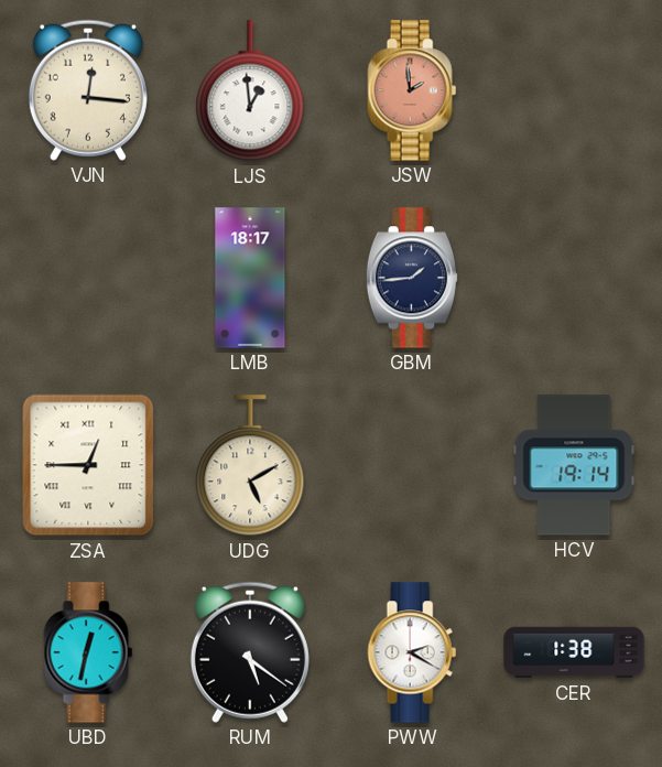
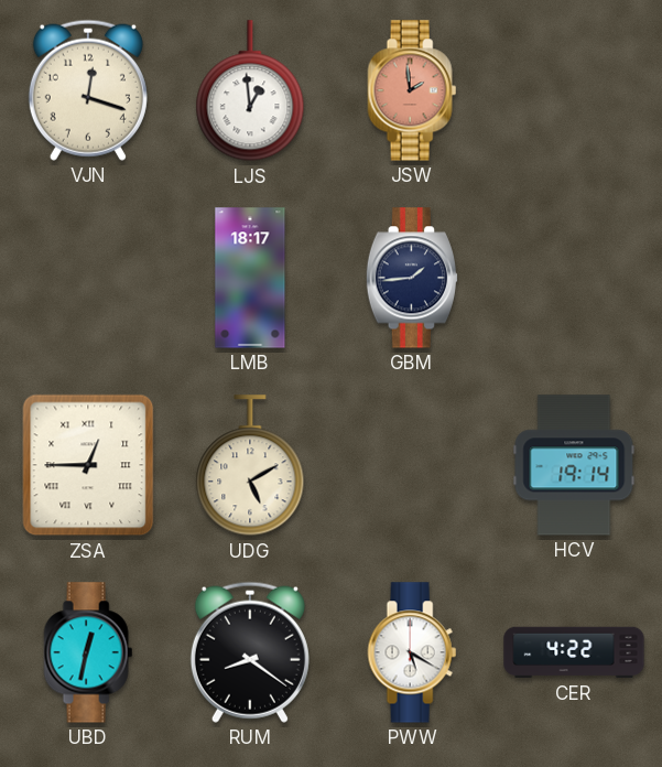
VJN: 12:16 -> 12:18 (88, 90)
RUM: 5:21 -> 8:21 (250, 652)
PWW: 2:20 -> 5:20 (412, 652)
CER: 1:38 -> 4:22 (574, 652)
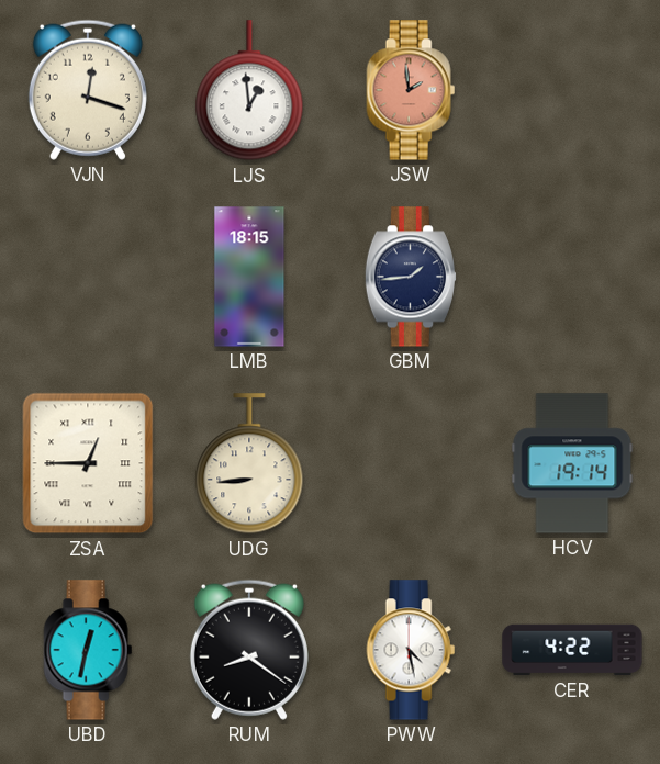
LMB: 18:17 -> 18:15 (249, 277)
UDG: 5:10 -> 8:44 (249, 464)
PWW: 5:20 -> 4:28 (411, 650)
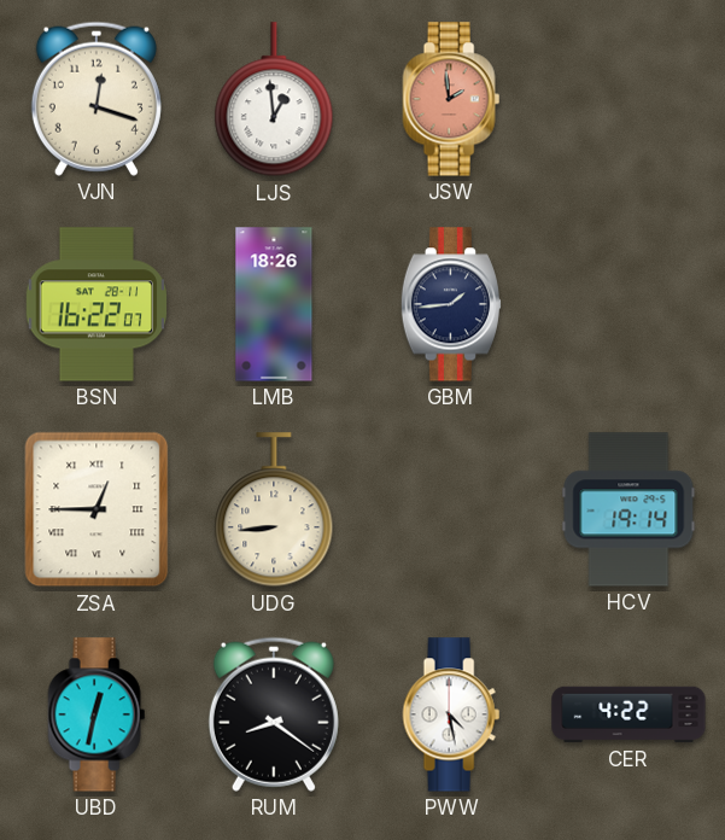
BSN: none -> 16:22 (97, 304)
LMB: 18:15 -> 18:26 (274, 304)
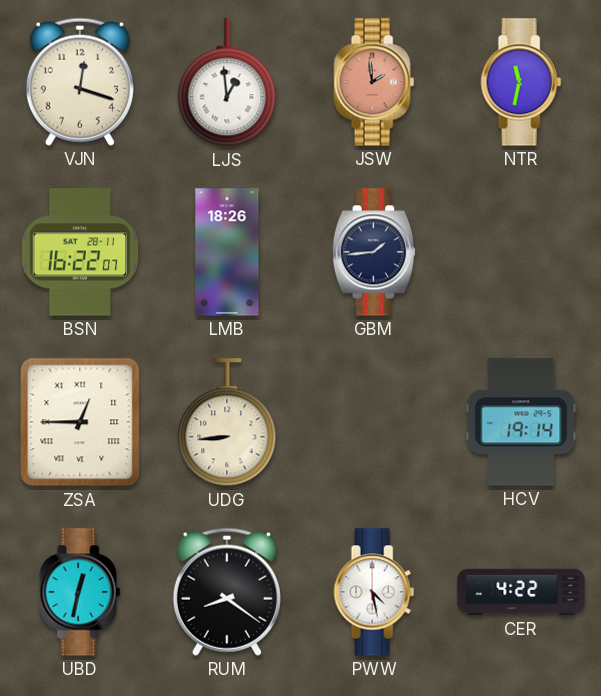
NTR: none -> 11:32 (521, 82)
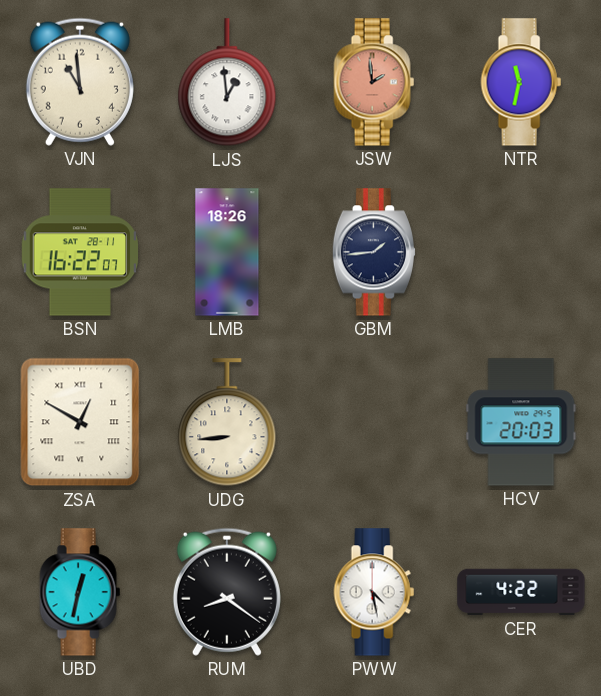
VJN: 12:18 -> 10:59 (80, 82)
ZSA: 12:45 -> 12:50 (80, 422)
HCV: 19:14 -> 20:03 (521, 422)
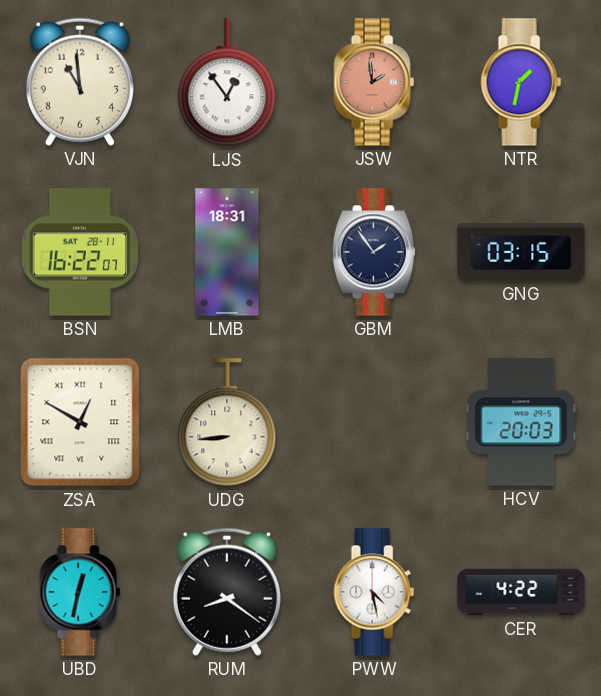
LJS: 12:59 -> 12:54 (227, 83)
NTR: 11:32 -> 1:32 (521, 82)
LMB: 18:26 -> 18:31 (227, 252)
GBM: 1:44 -> 1:54 (374, 252)
GNG: none -> 03:15 (521, 252)
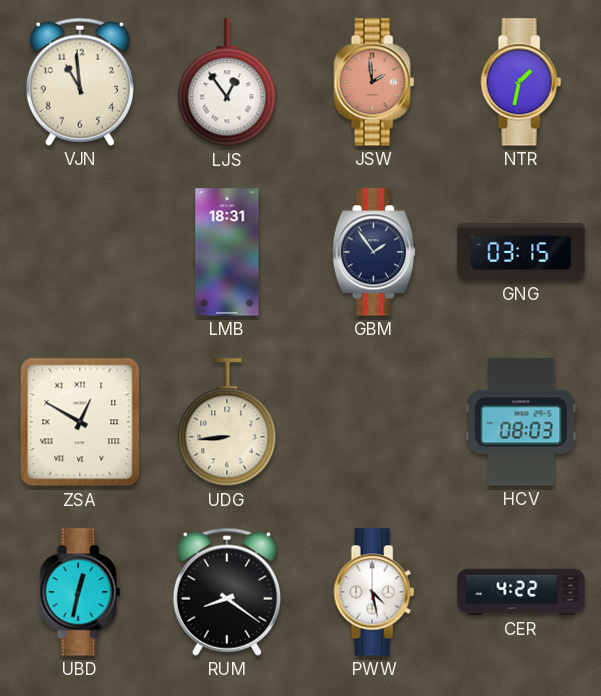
BSN: 16:22 -> none (80, 252)
HCV: 20:03 -> 08:03 (521, 422)
